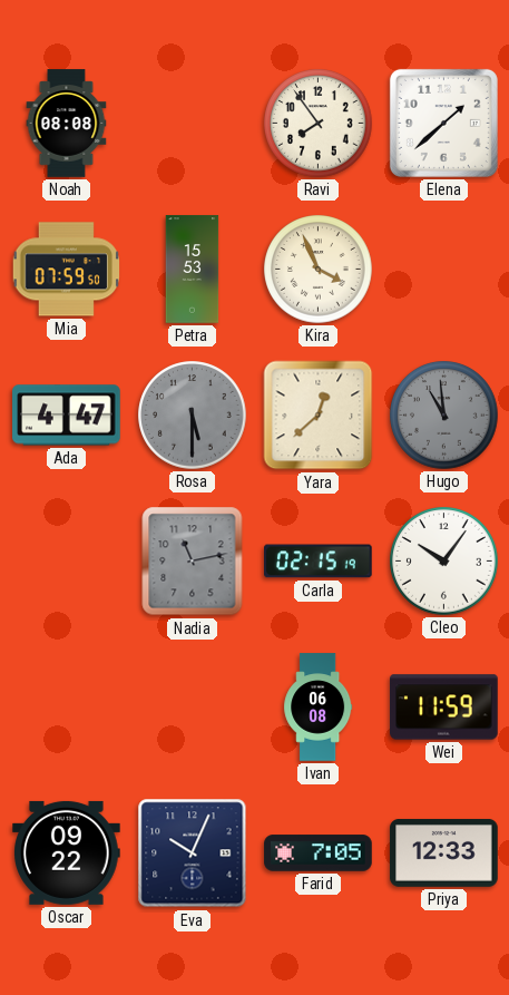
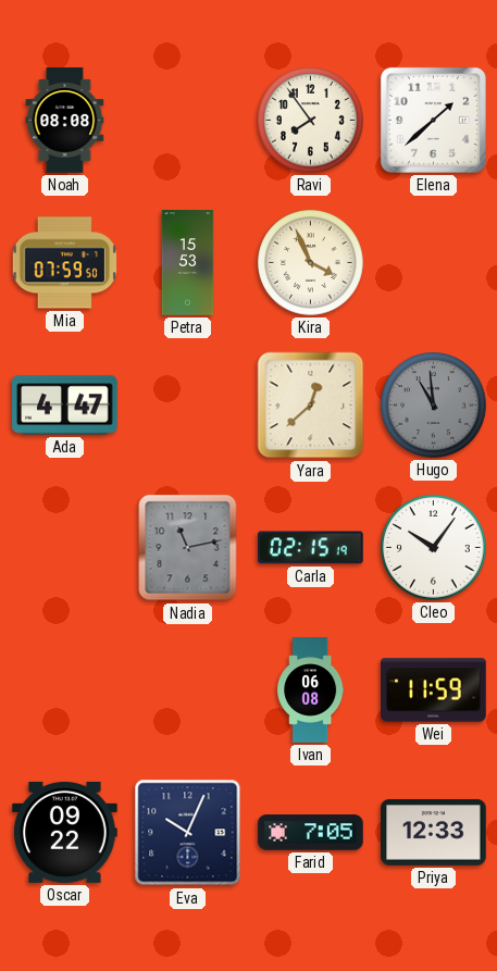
Rosa: 5:30 -> none (193, 416)
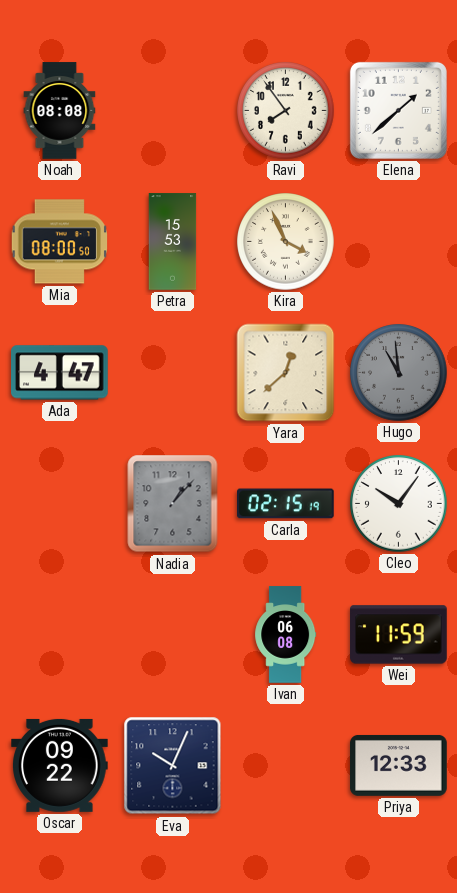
Mia: 07:59 -> 08:00 (59, 242)
Nadia: 11:13 -> 1:07 (173, 504)
Farid: 7:05 -> none (311, 833)
